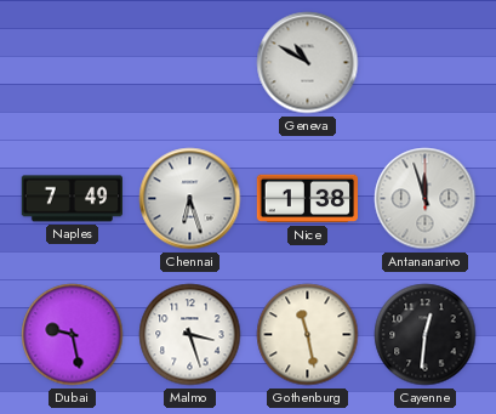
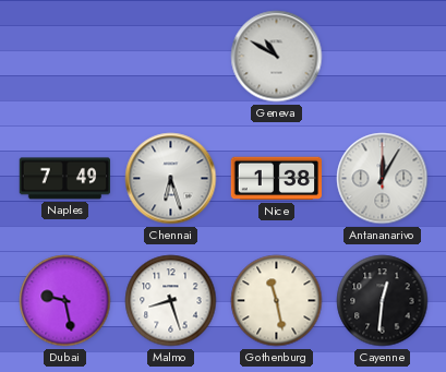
Antananarivo: 11:57 -> 12:05 (383, 179)
Malmo: 3:27 -> 8:27 (171, 301)
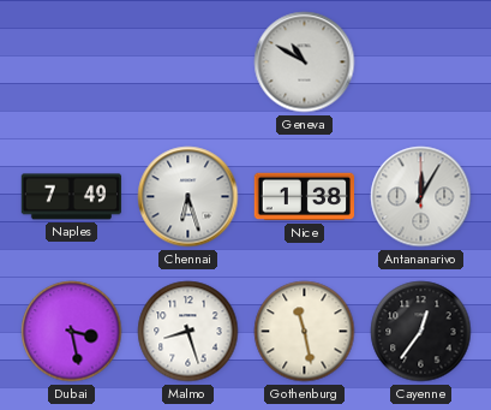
Dubai: 9:28 -> 3:28 (72, 332)
Cayenne: 12:31 -> 12:36 (421, 332)
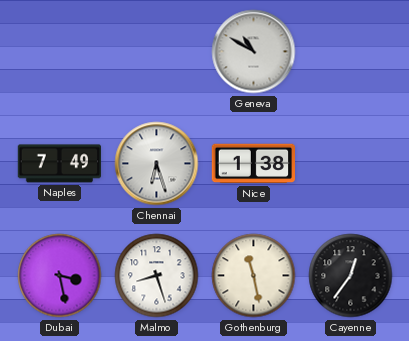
Antananarivo: 12:05 -> none (421, 197)
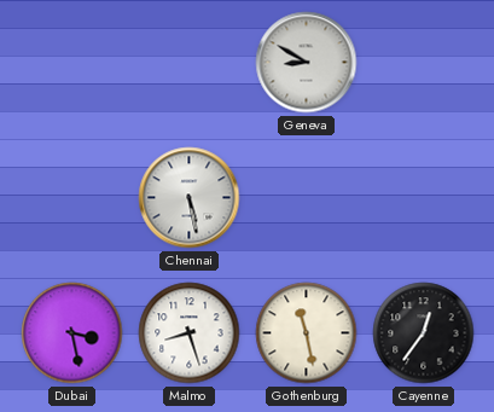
Geneva: 10:50 -> 8:50 (307, 63)
Naples: 7:49 -> none (59, 164)
Chennai: 6:27 -> 5:28 (190, 198)
Nice: 1:38 -> none (253, 164)
